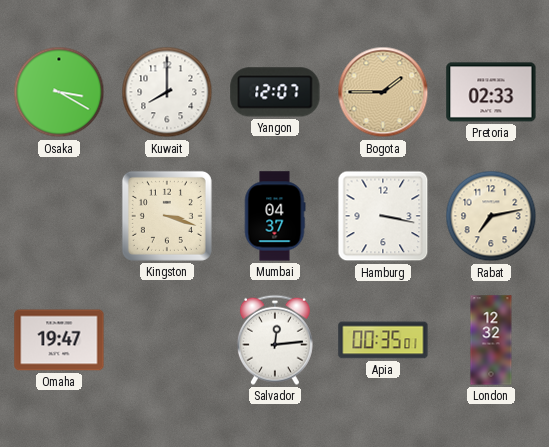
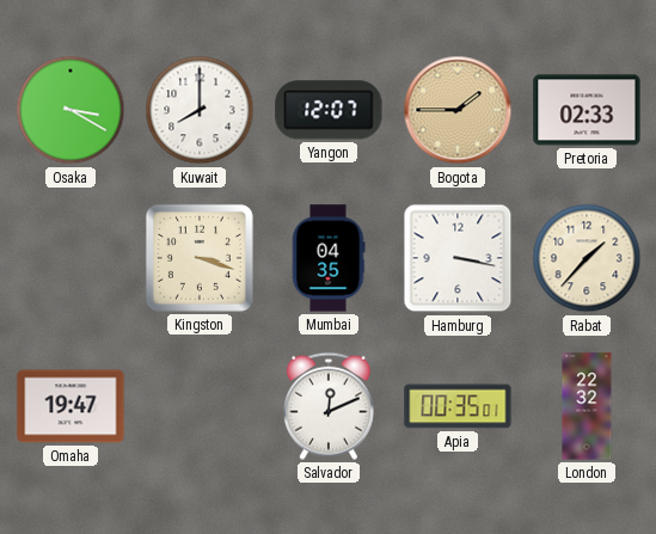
Mumbai: 04:37 -> 04:35 (329, 258)
Rabat: 7:13 -> 1:37 (587, 258)
Salvador: 12:14 -> 12:11 (329, 406)
London: 12:32 -> 22:32 (587, 406)
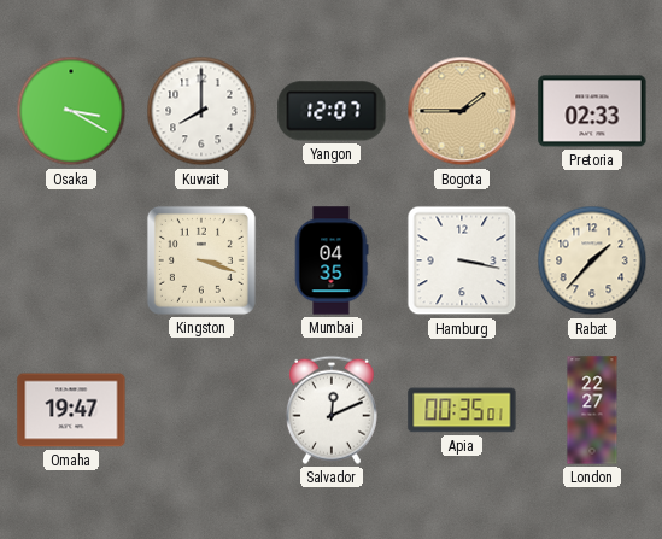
London: 22:32 -> 22:27 (592, 410)
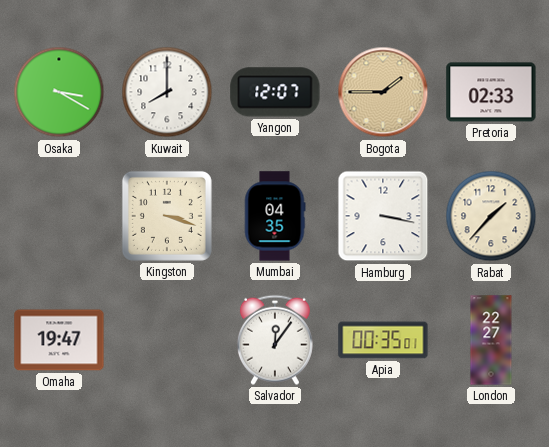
Salvador: 12:11 -> 12:06 (275, 340)
